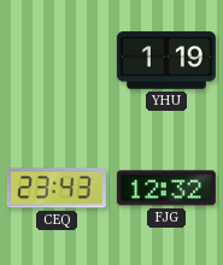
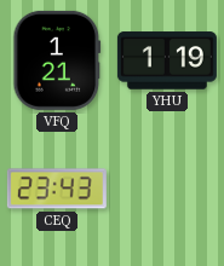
VFQ: none -> 1:21 (57, 60)
FJG: 12:32 -> none (166, 188)
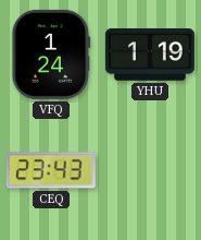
VFQ: 1:21 -> 1:24 (51, 55)
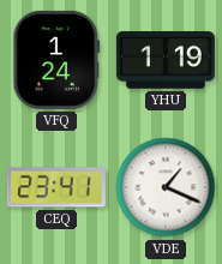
CEQ: 23:43 -> 23:41 (56, 187)
VDE: none -> 1:19 (166, 187)
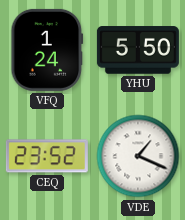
YHU: 1:19 -> 5:50 (138, 50)
CEQ: 23:41 -> 23:52 (47, 156)
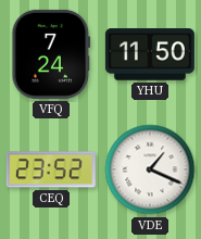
VFQ: 1:24 -> 7:24 (51, 54)
YHU: 5:50 -> 11:50 (150, 54)
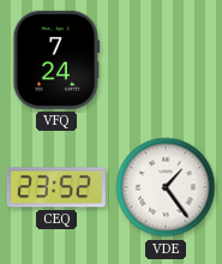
YHU: 11:50 -> none (150, 54)
VDE: 1:19 -> 1:24 (166, 187)
